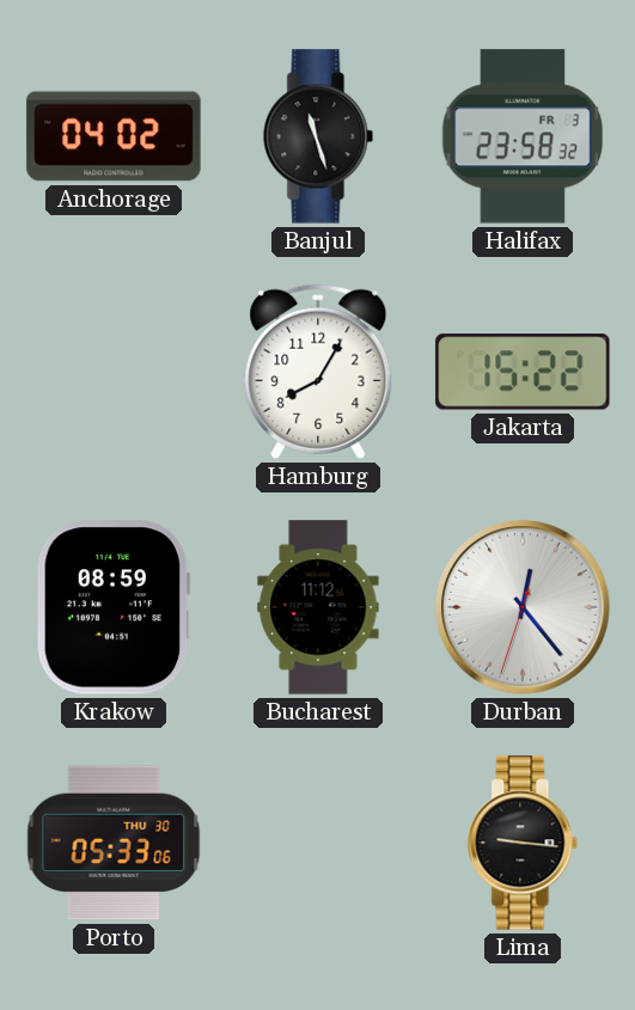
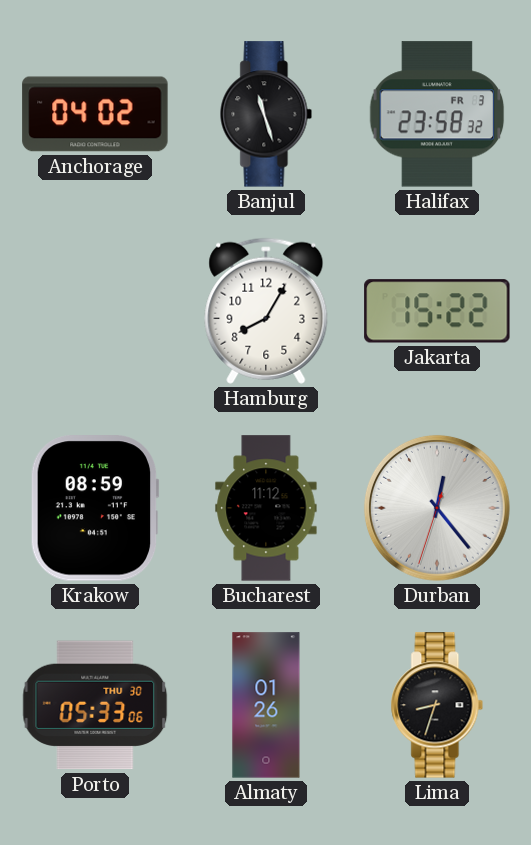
Almaty: none -> 01:26 (266, 705)
Lima: 9:16 -> 8:33 (437, 705)
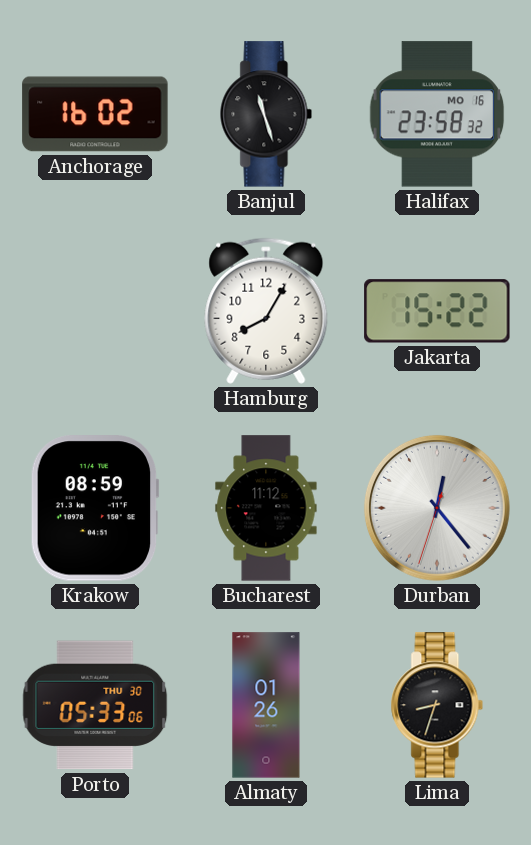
Anchorage: 04:02 -> 16:02 (95, 114)
Halifax date: FR 3 -> MO 16 (437, 114)
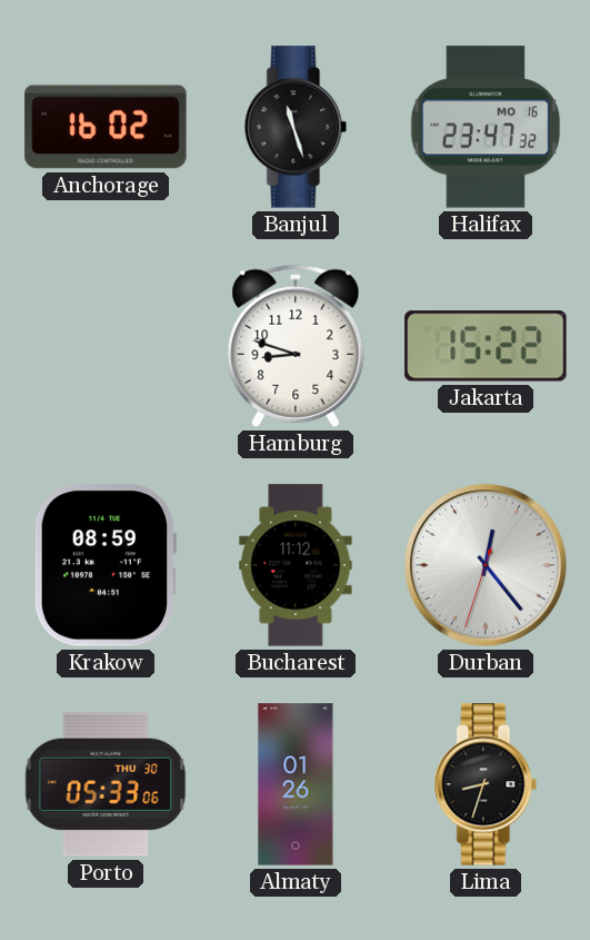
Halifax: 23:58 -> 23:47 (486, 127)
Hamburg: 8:05 -> 8:48 (296, 346)
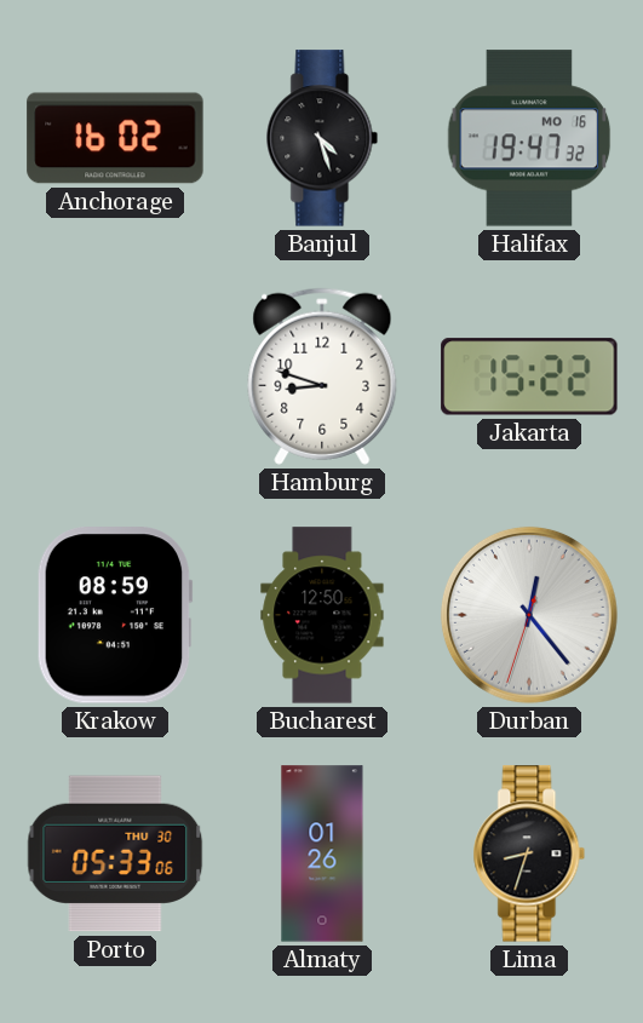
Banjul: 11:27 -> 4:27 (322, 138)
Halifax: 23:47 -> 19:47 (529, 138)
Bucharest: 11:12 -> 12:50 (322, 615)
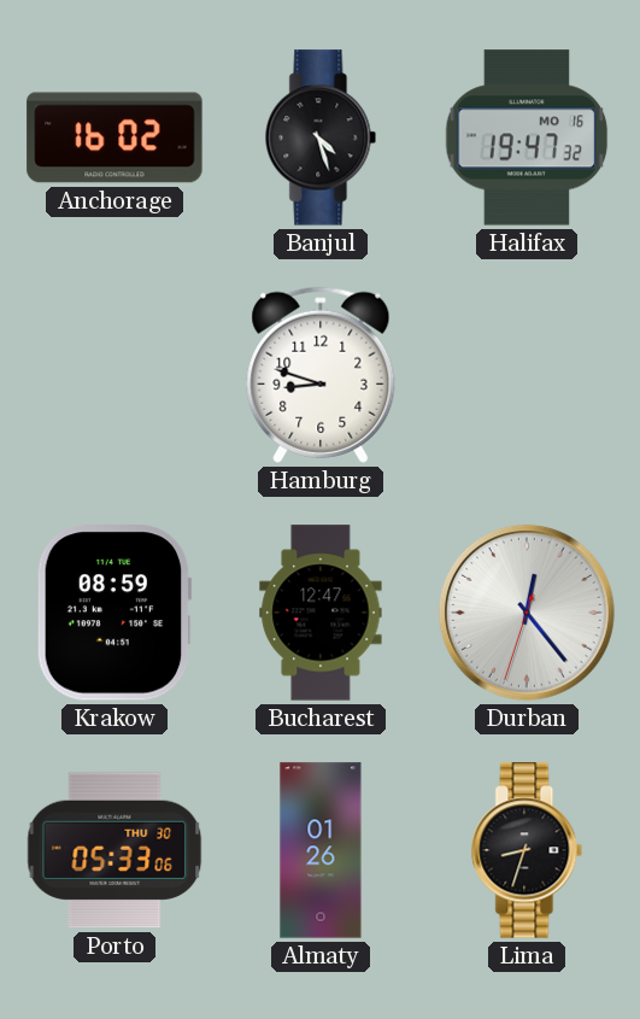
Jakarta: 15:22 -> none (529, 377)
Bucharest: 12:50 -> 12:47 (321, 613)
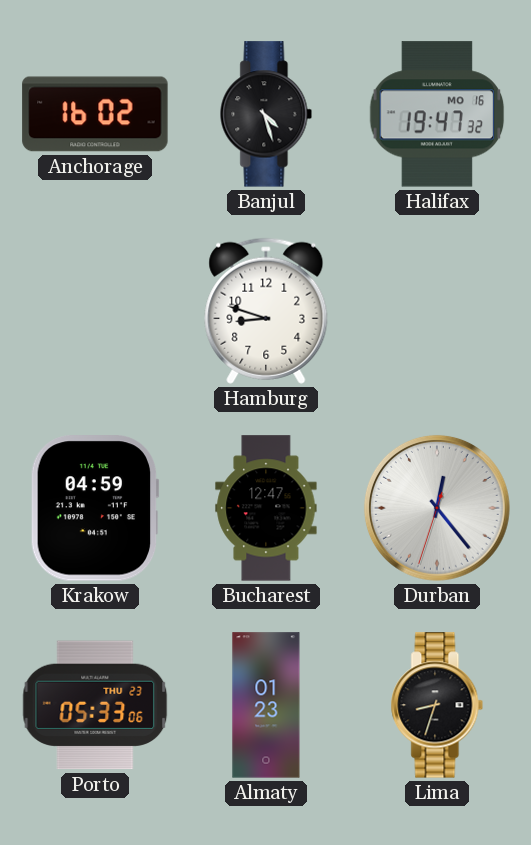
Krakow: 08:59 -> 04:59 (95, 508)
Porto date: THU 30 -> THU 23 (95, 705)
Almaty: 01:26 -> 01:23 (266, 705)
